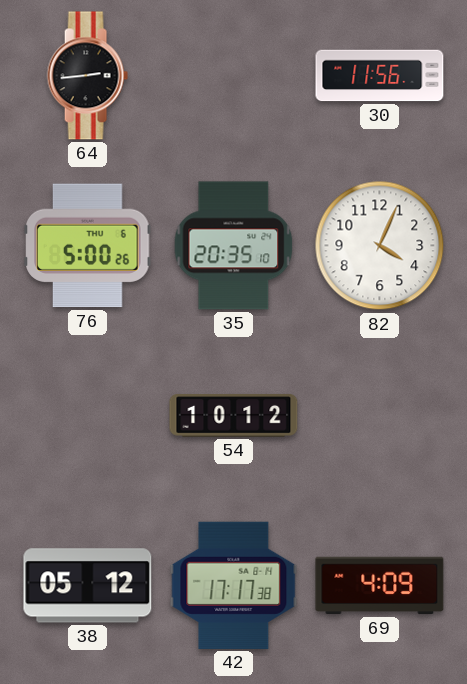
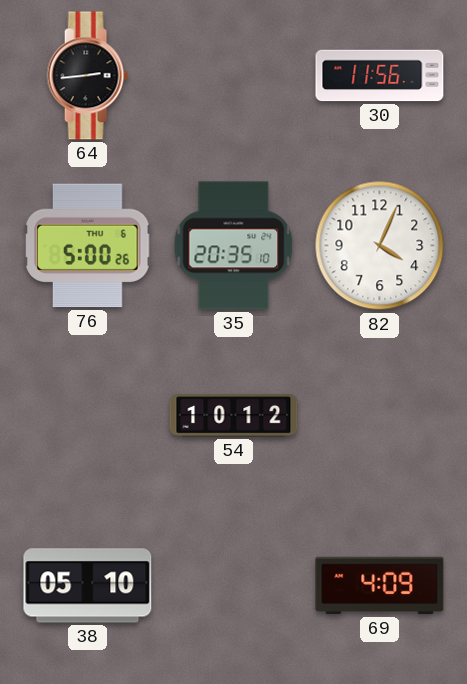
38: 05:12 -> 05:10 (88, 586)
42: 17:17 -> none (234, 585)
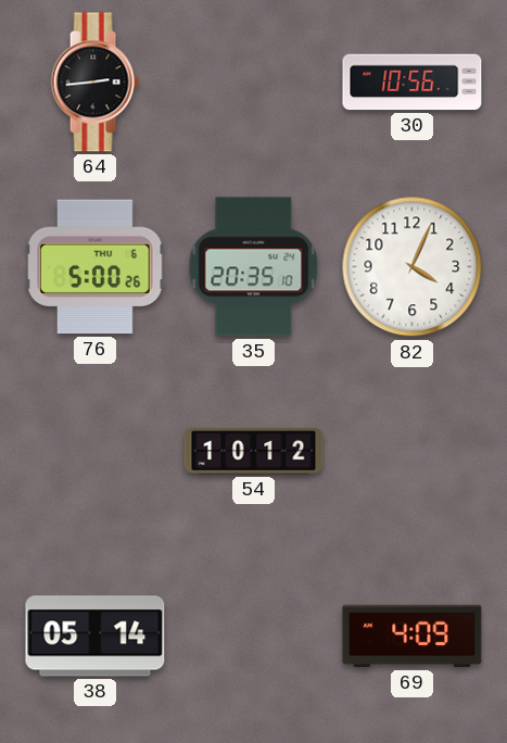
30: 11:56 -> 10:56 (413, 83)
38: 05:10 -> 05:14 (96, 637)
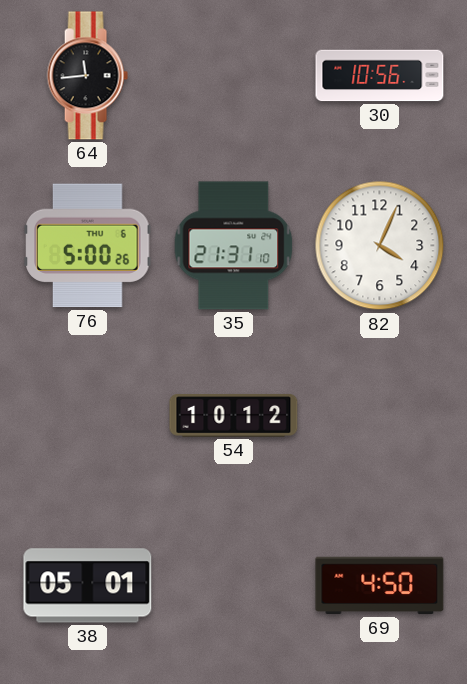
64: 2:44 -> 11:44 (87, 76)
35: 20:35 -> 21:31 (234, 246)
38: 05:14 -> 05:01 (88, 586)
69: 4:09 -> 4:50 (380, 586)
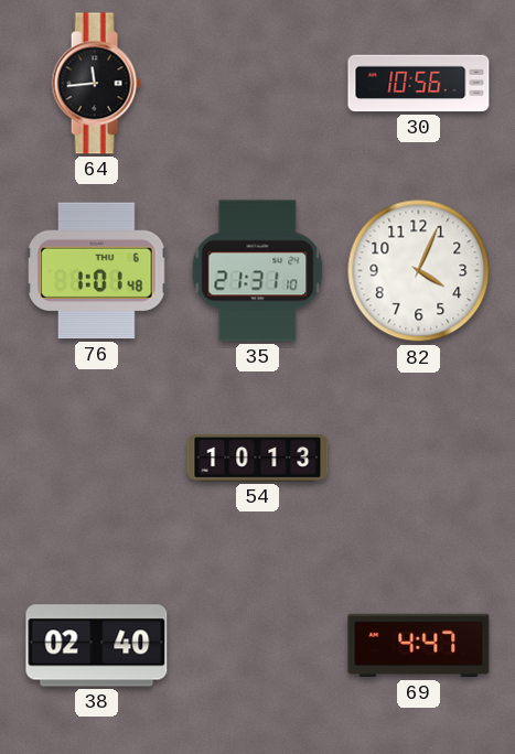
76: 5:00 -> 1:01 (97, 271)
54: 10:12 -> 10:13 (258, 459)
38: 05:01 -> 02:40 (97, 646)
69: 4:50 -> 4:47 (419, 646)
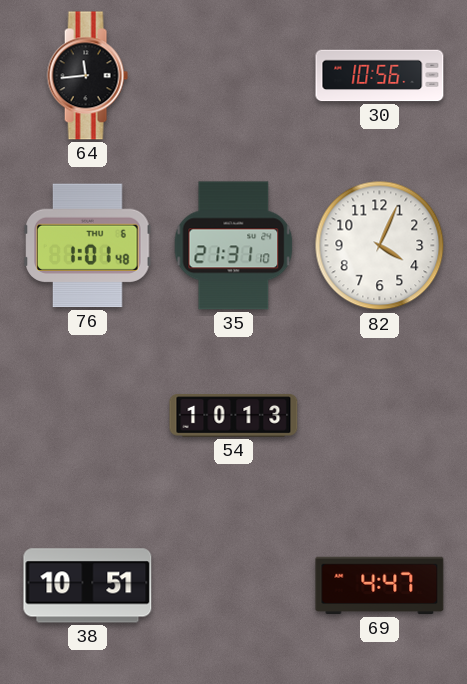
38: 02:40 -> 10:51 (88, 586)
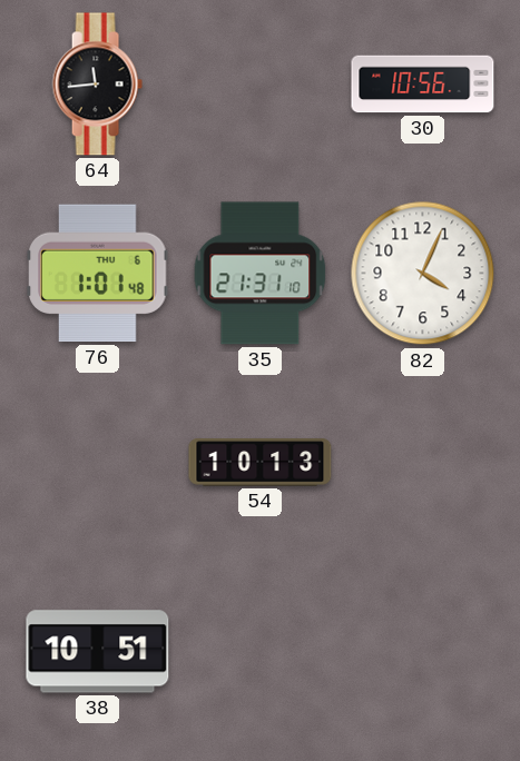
69: 4:47 -> none (380, 586)
